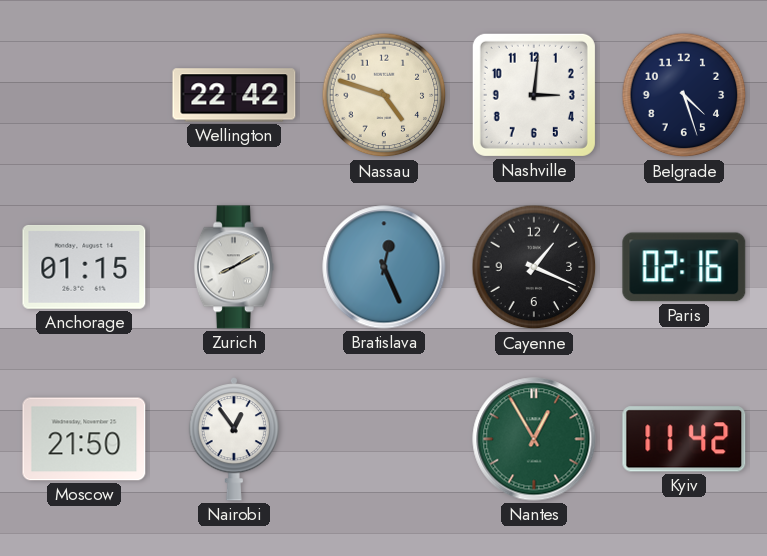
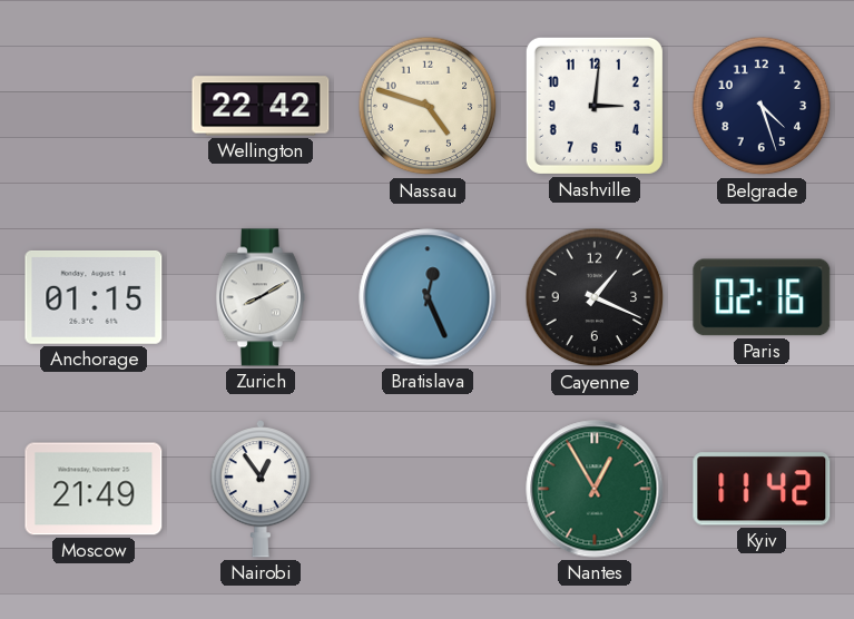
Moscow: 21:50 -> 21:49 (94, 489)
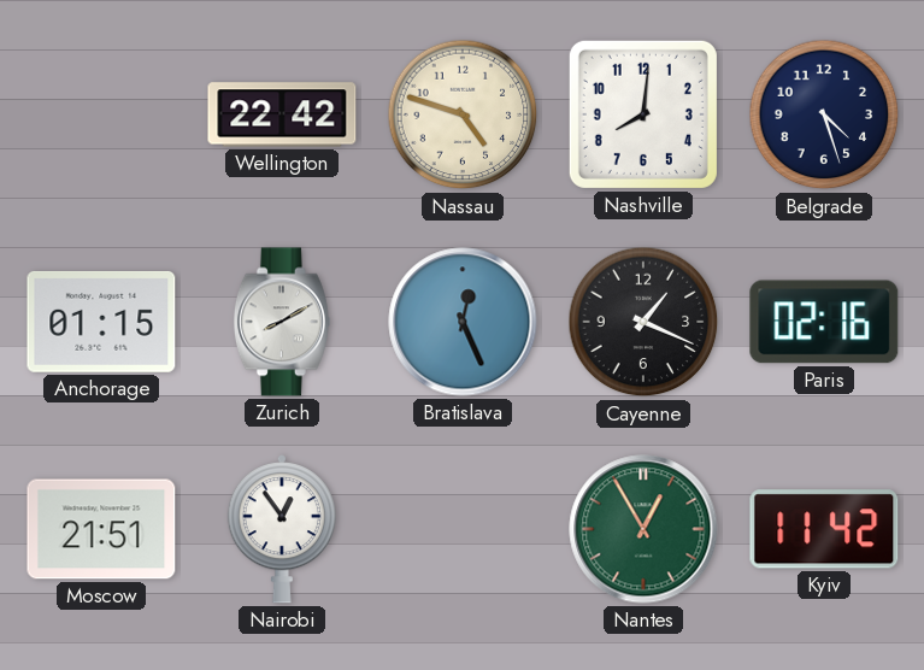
Nashville: 3:01 -> 8:01 (643, 114)
Moscow: 21:49 -> 21:51 (101, 529)
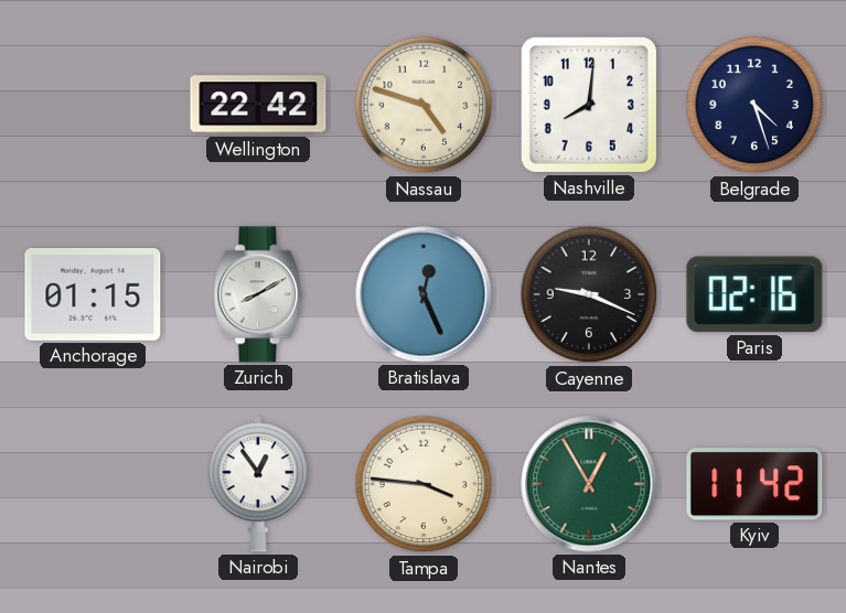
Cayenne: 1:19 -> 9:19 (589, 294)
Moscow: 21:51 -> none (101, 529)
Tampa: none -> 3:46 (424, 484)
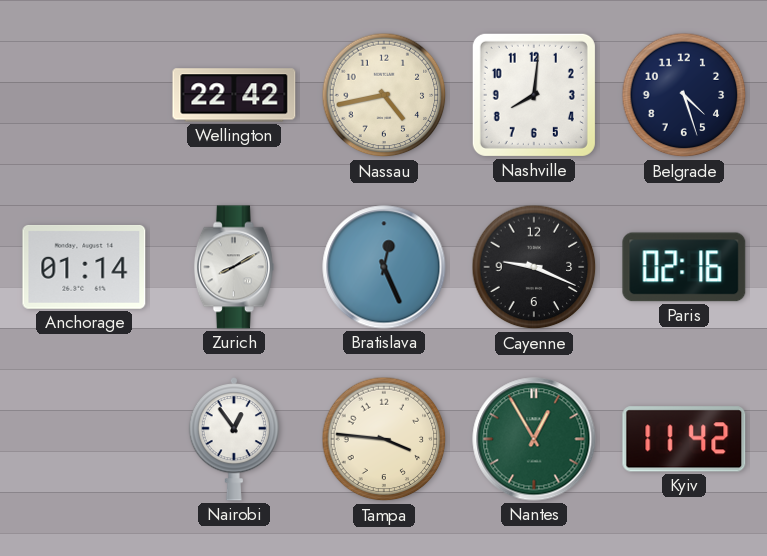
Nassau: 4:48 -> 4:43 (384, 95)
Anchorage: 01:15 -> 01:14 (84, 267)
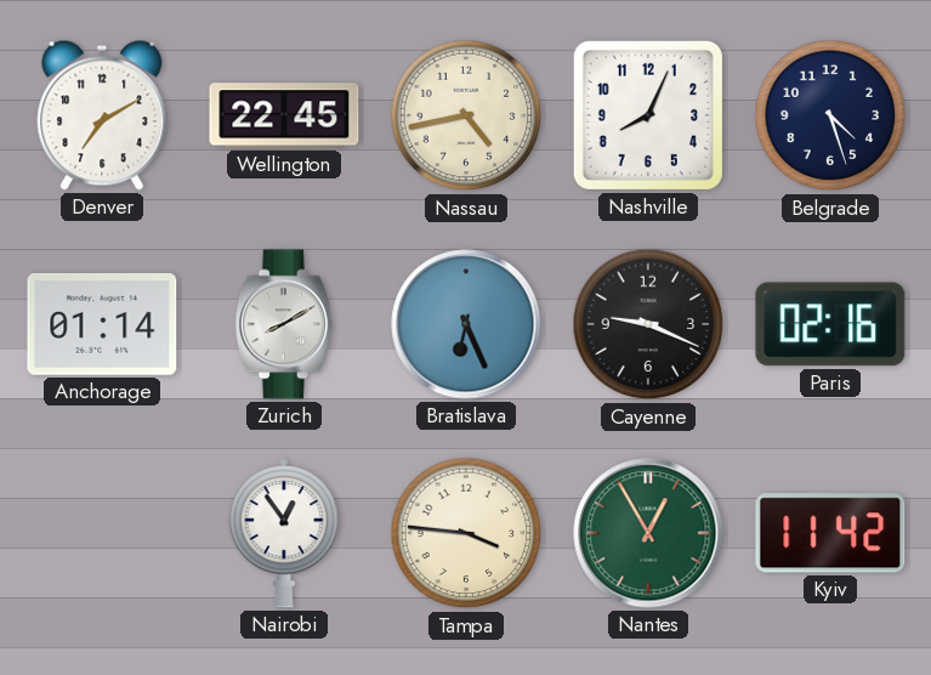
Denver: none -> 7:10 (102, 115)
Wellington: 22:42 -> 22:45 (284, 115)
Nashville: 8:01 -> 8:04 (648, 115)
Bratislava: 12:26 -> 6:26 (466, 324)
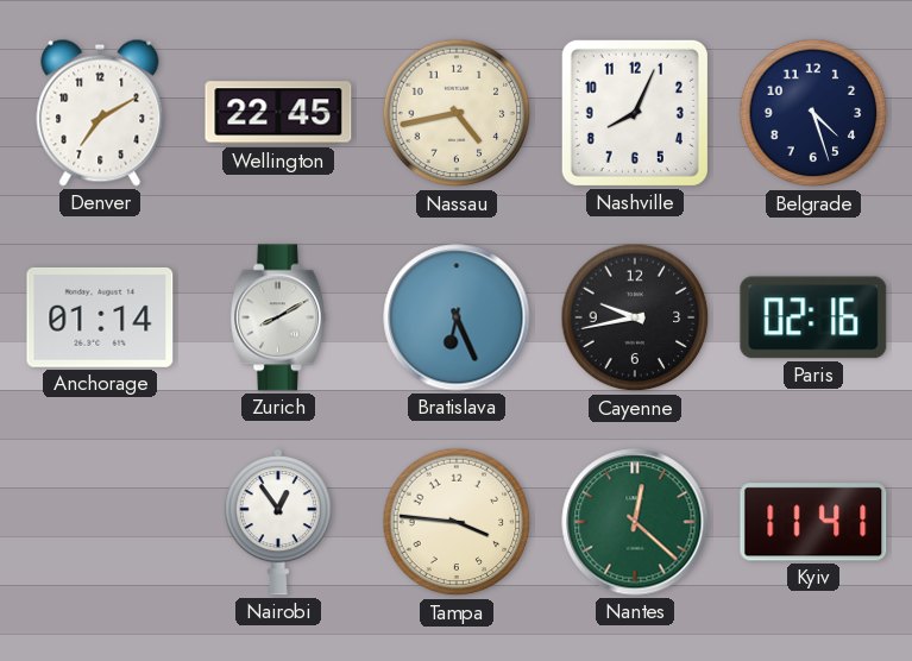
Cayenne: 9:19 -> 9:43 (635, 317)
Nantes: 12:55 -> 12:22 (635, 522)
Kyiv: 11:42 -> 11:41 (813, 522)
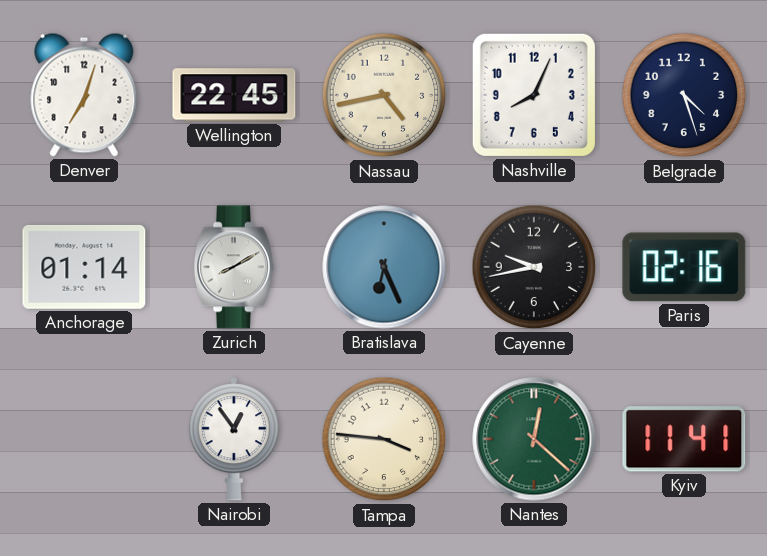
Denver: 7:10 -> 7:03 (84, 95)
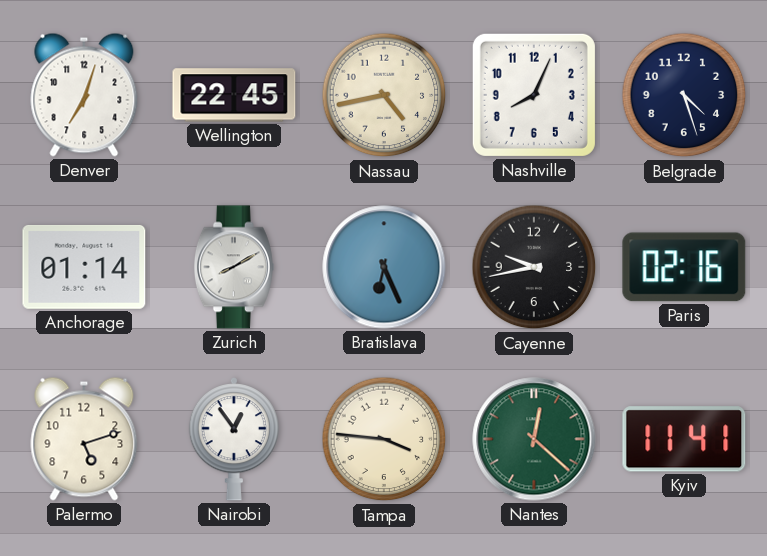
Palermo: none -> 5:12 (84, 439)
